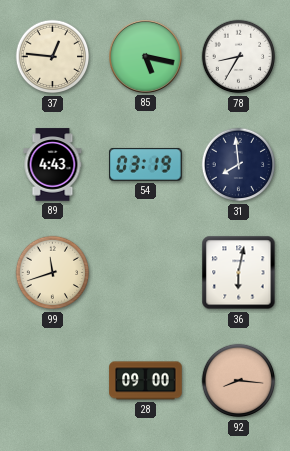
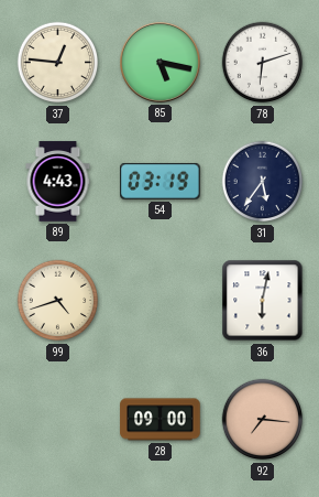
78: 8:35 -> 6:12 (263, 63)
31: 7:59 -> 5:36 (263, 182)
99: 11:42 -> 4:42 (58, 301)
92: 8:16 -> 7:16 (263, 420)
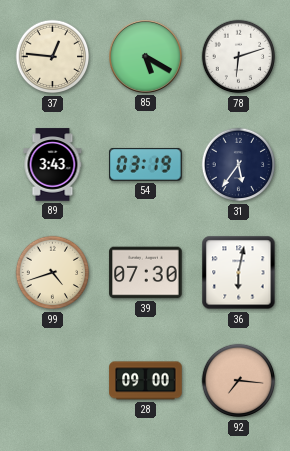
85: 5:17 -> 5:20 (146, 57)
89: 4:43 -> 3:43 (53, 165)
39: none -> 07:30 (146, 273)
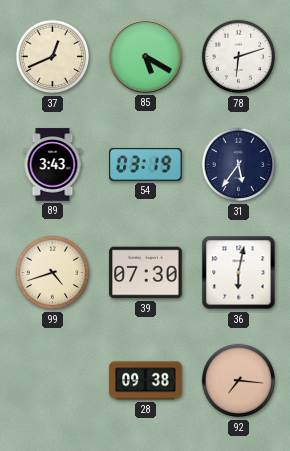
37: 12:46 -> 12:41 (53, 57)
28: 09:00 -> 09:38 (146, 381)
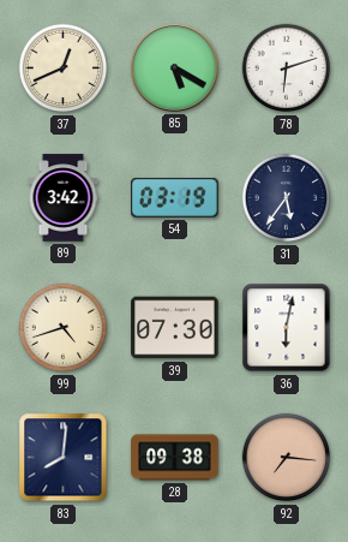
89: 3:43 -> 3:42 (64, 198)
83: none -> 8:01 (64, 458)
